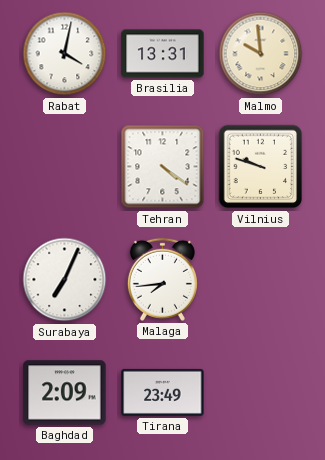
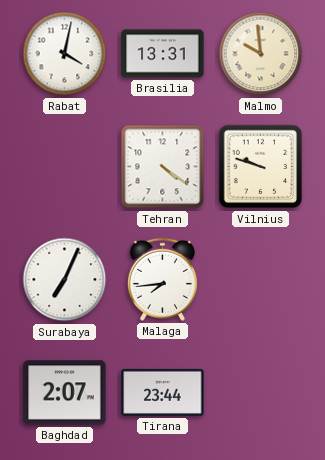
Baghdad: 2:09 -> 2:07 (65, 393)
Tirana: 23:49 -> 23:44 (163, 392)
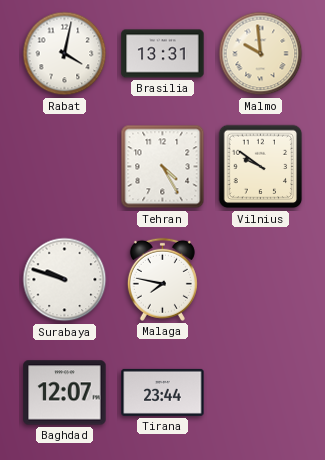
Tehran: 4:21 -> 4:25 (163, 167)
Vilnius: 9:48 -> 9:51 (261, 167)
Surabaya: 7:04 -> 9:48 (65, 280)
Malaga: 7:44 -> 7:47 (162, 279)
Baghdad: 2:07 -> 12:07 (65, 393)
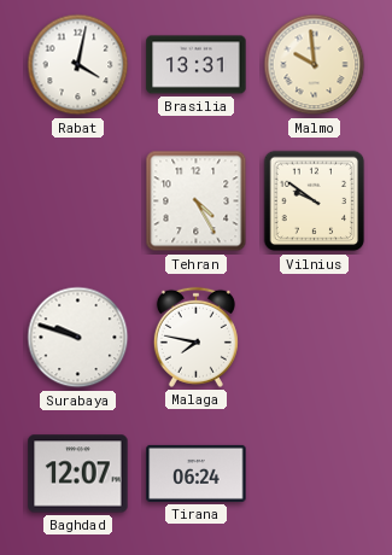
Tirana: 23:44 -> 06:24 (197, 473)
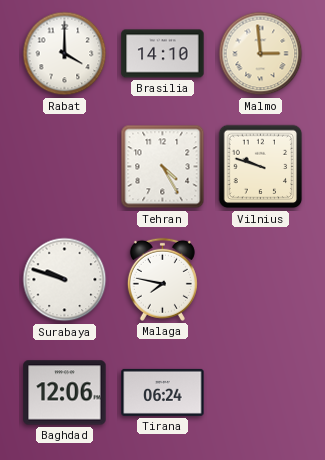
Rabat: 4:02 -> 4:00 (65, 54)
Brasilia: 13:31 -> 14:10 (163, 54)
Malmo: 9:59 -> 2:59 (261, 54)
Vilnius: 9:51 -> 9:48 (261, 167)
Baghdad: 12:07 -> 12:06 (65, 393)
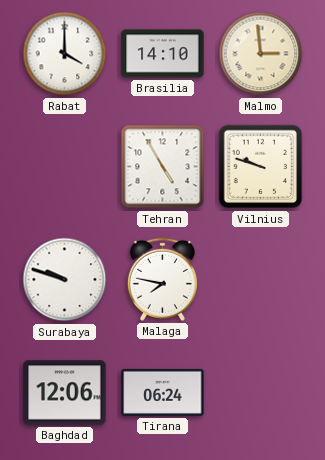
Tehran: 4:25 -> 4:55 (163, 167)
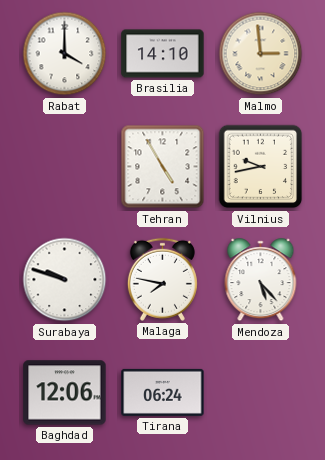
Vilnius: 9:48 -> 9:43 (261, 167)
Mendoza: none -> 5:23 (261, 280)
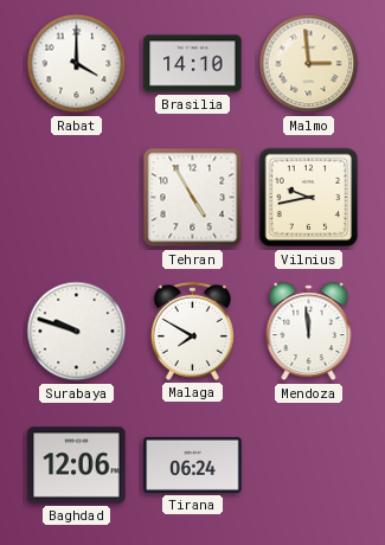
Malaga: 7:47 -> 7:50 (192, 331)
Mendoza: 5:23 -> 11:59 (309, 332)
